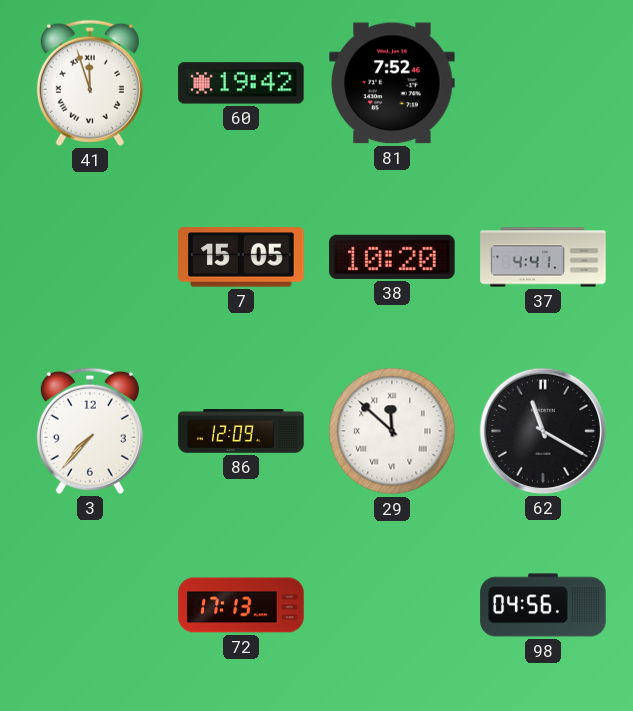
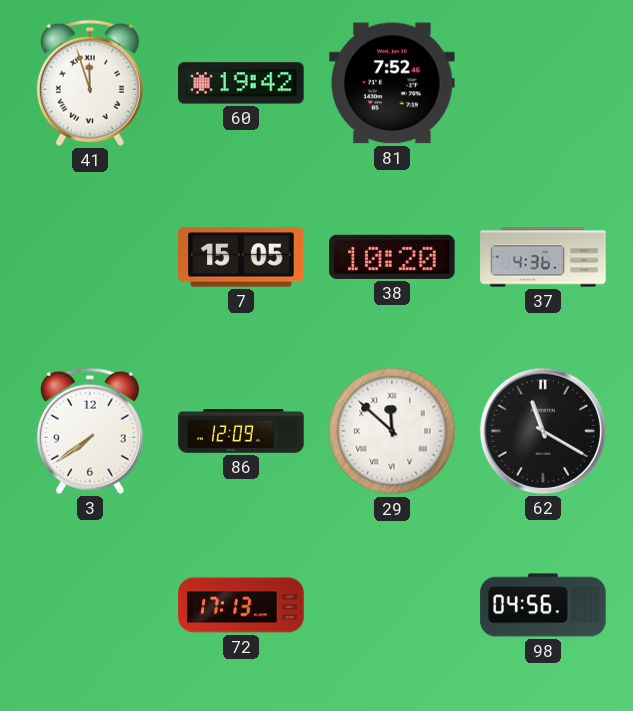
37: 4:41 -> 4:36 (543, 257)
3: 7:37 -> 7:39 (90, 431)
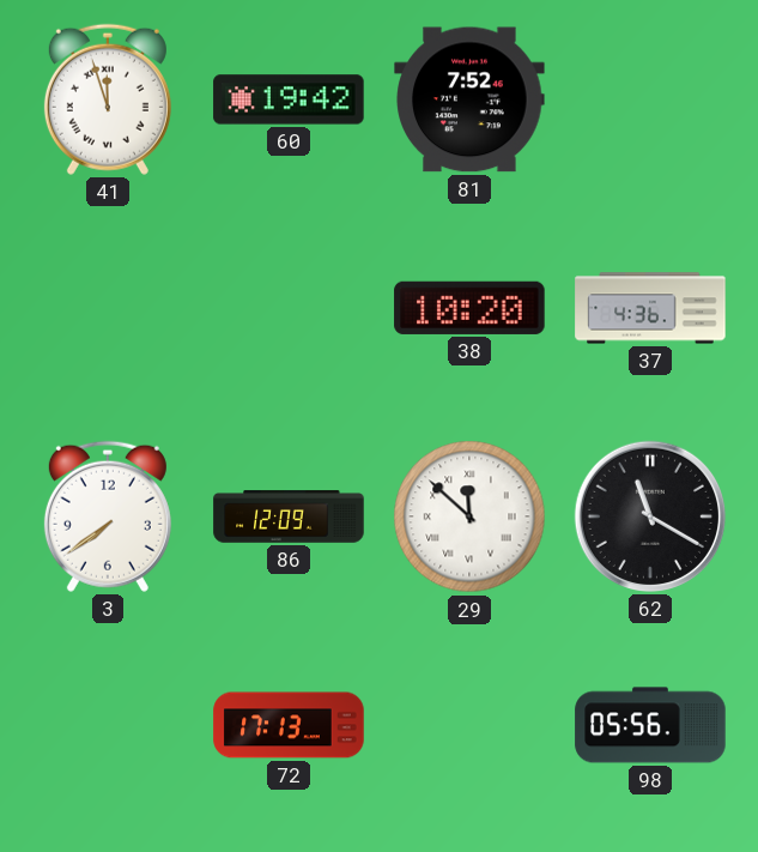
7: 15:05 -> none (241, 257)
98: 04:56 -> 05:56 (650, 725)
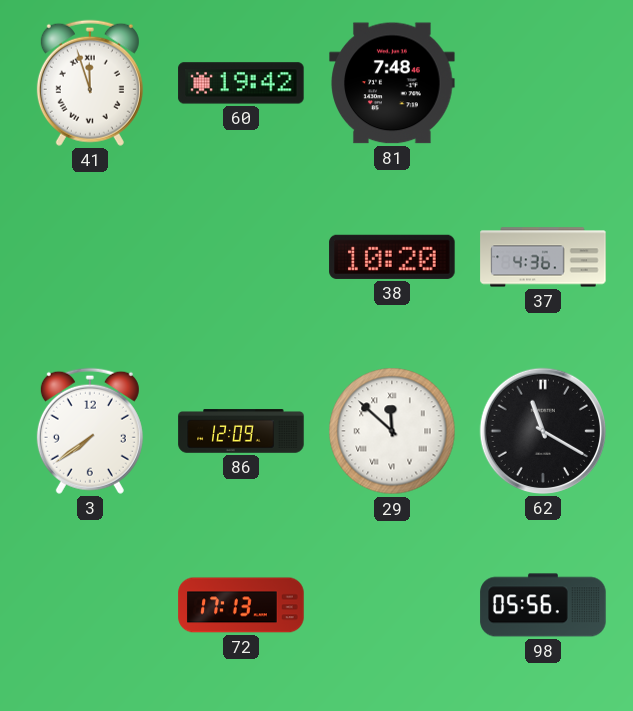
81: 7:52 -> 7:48 (392, 83)
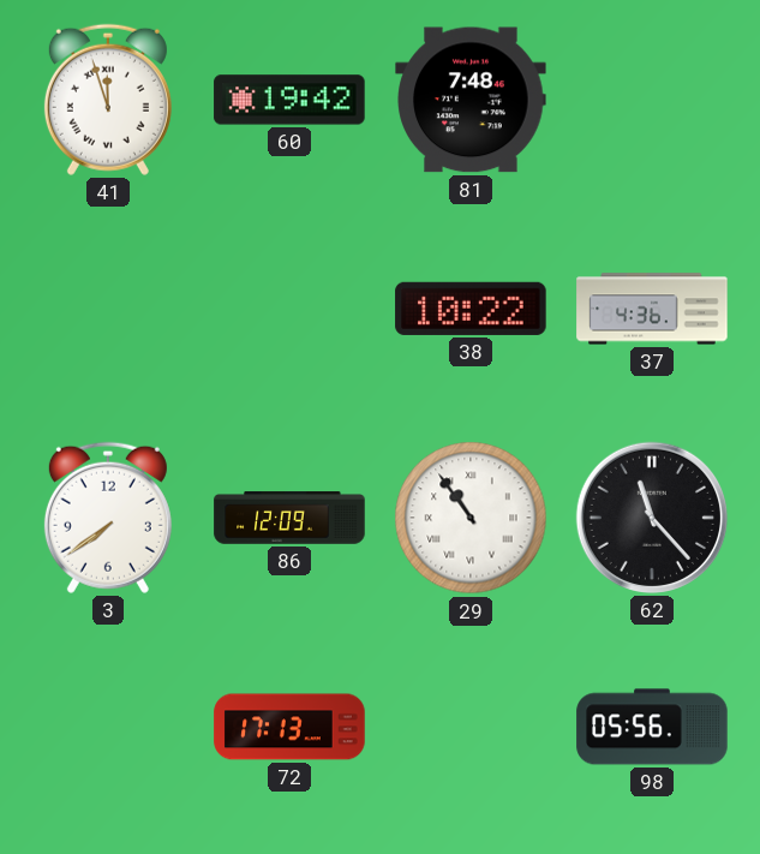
38: 10:20 -> 10:22 (471, 309)
29: 11:52 -> 10:54 (471, 518)
62: 11:20 -> 11:23 (652, 518)
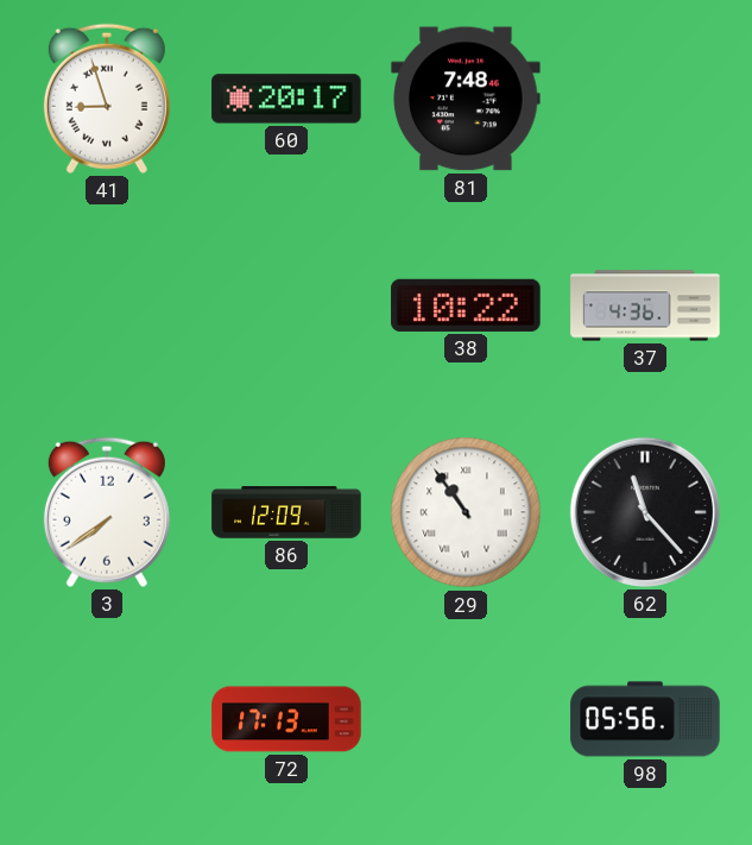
41: 11:57 -> 8:57 (107, 99)
60: 19:42 -> 20:17 (286, 99)
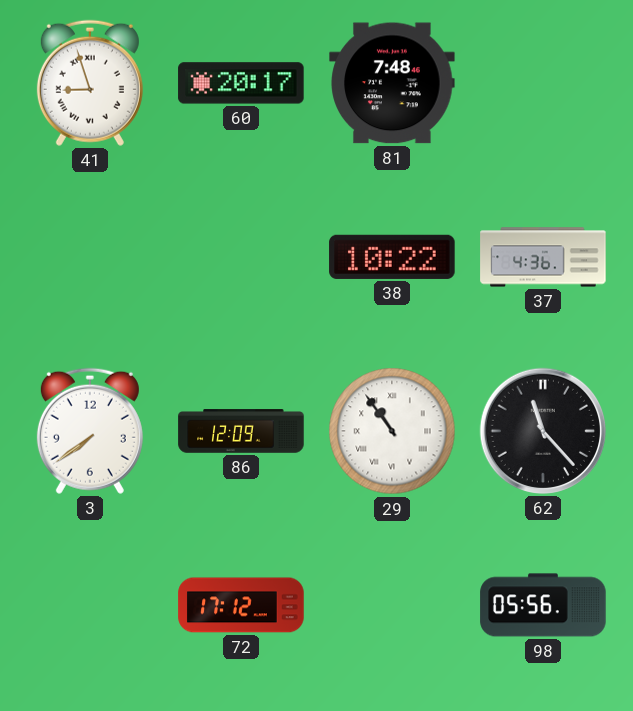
72: 17:13 -> 17:12 (241, 605)
